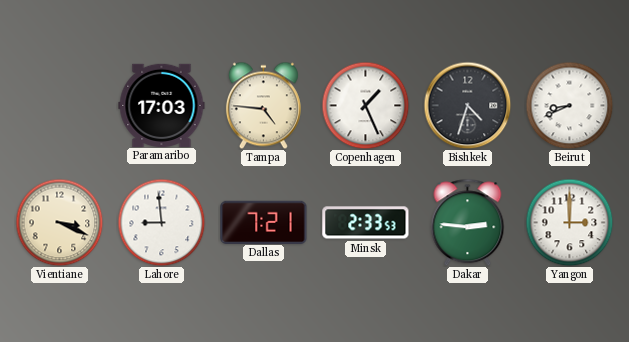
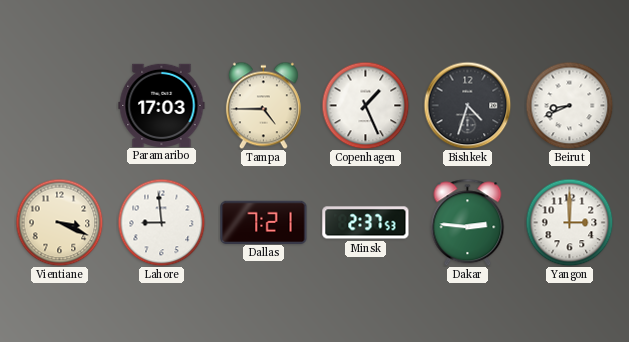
Tampa: 4:46 -> 4:45 (263, 105)
Minsk: 2:33 -> 2:37 (366, 223)
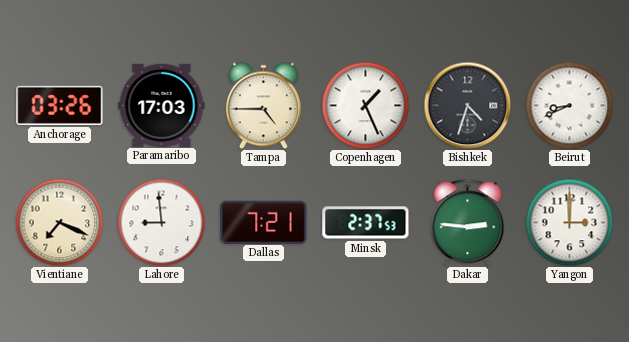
Anchorage: none -> 03:26 (60, 105)
Vientiane: 3:19 -> 7:19 (59, 222)
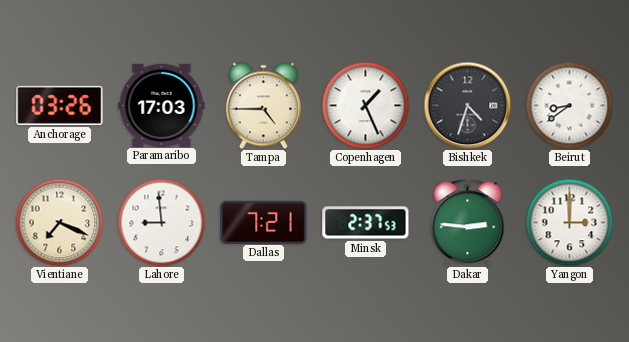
Beirut: 8:41 -> 8:39 (569, 105)
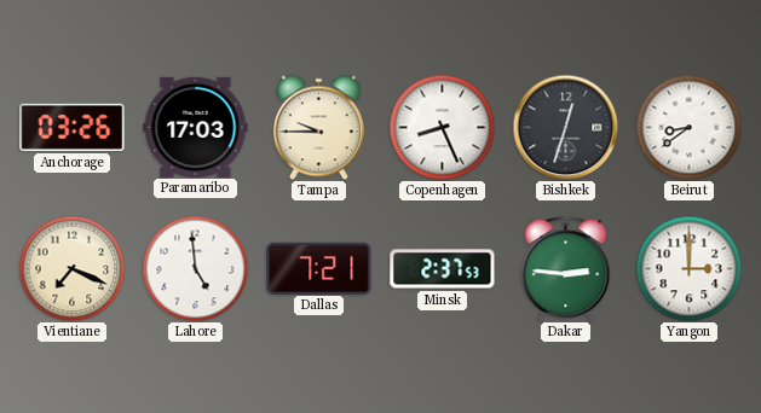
Tampa: 4:45 -> 9:45 (318, 127)
Copenhagen: 1:26 -> 8:26 (442, 127)
Bishkek: 4:33 -> 12:33 (565, 127)
Lahore: 8:59 -> 4:59 (195, 268)
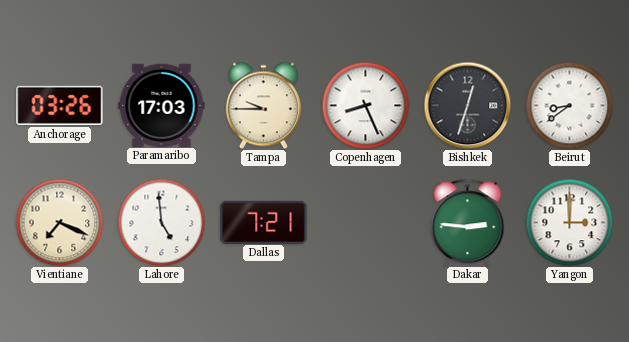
Minsk: 2:37 -> none (443, 269)
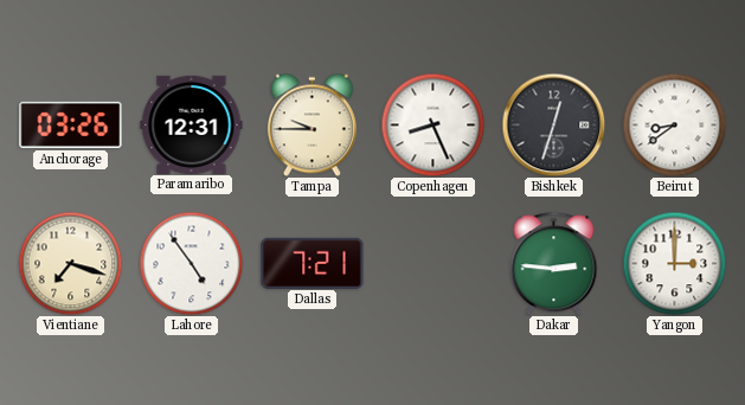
Paramaribo: 17:03 -> 12:31 (192, 124)
Vientiane: 7:19 -> 7:18 (70, 263)
Lahore: 4:59 -> 4:54 (191, 263)
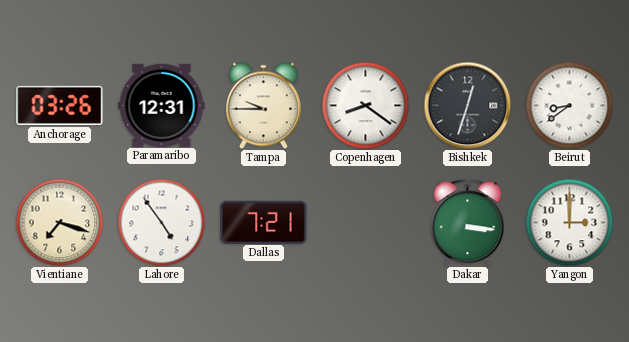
Copenhagen: 8:26 -> 8:21 (365, 105)
Dakar: 2:46 -> 3:16 (468, 222)
